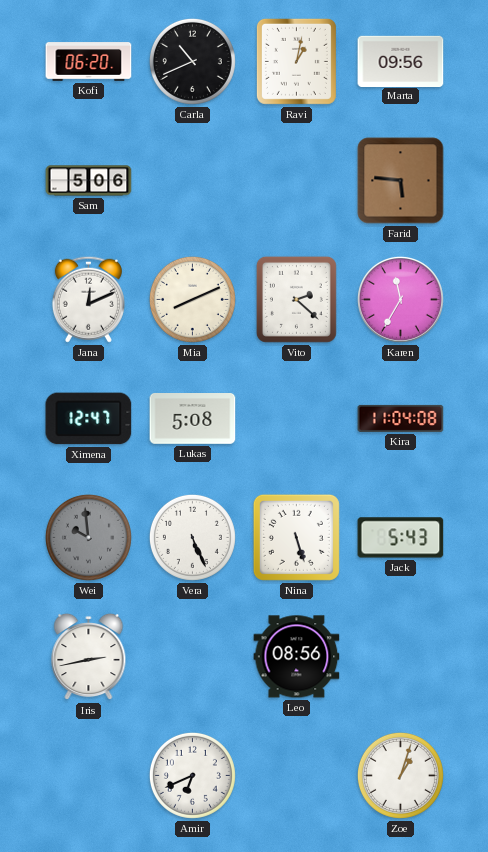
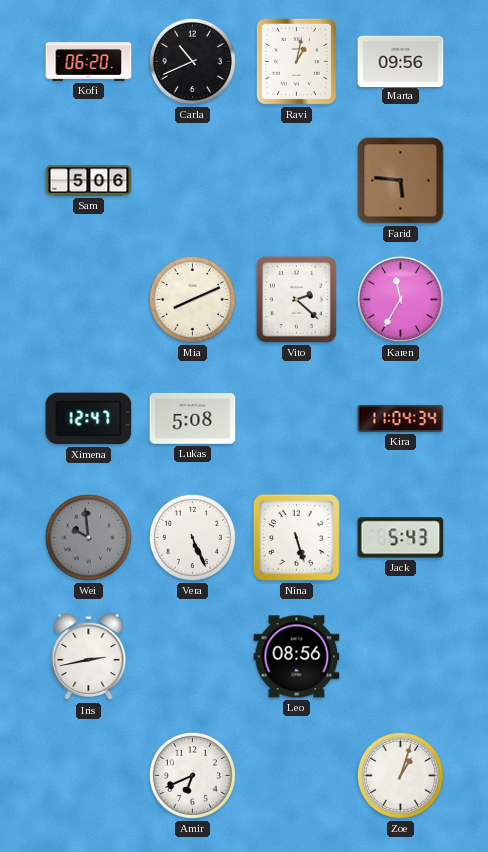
Jana: 12:11 -> none (88, 299)
Kira: 11:04:08 -> 11:04:34 (401, 418)
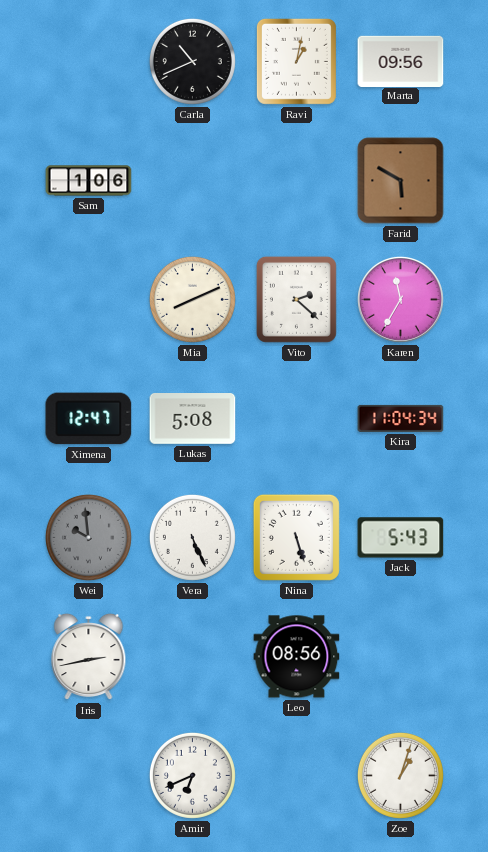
Kofi: 06:20 -> none (89, 62)
Sam: 5:06 -> 1:06 (89, 181)
Farid: 5:46 -> 5:50 (401, 181)
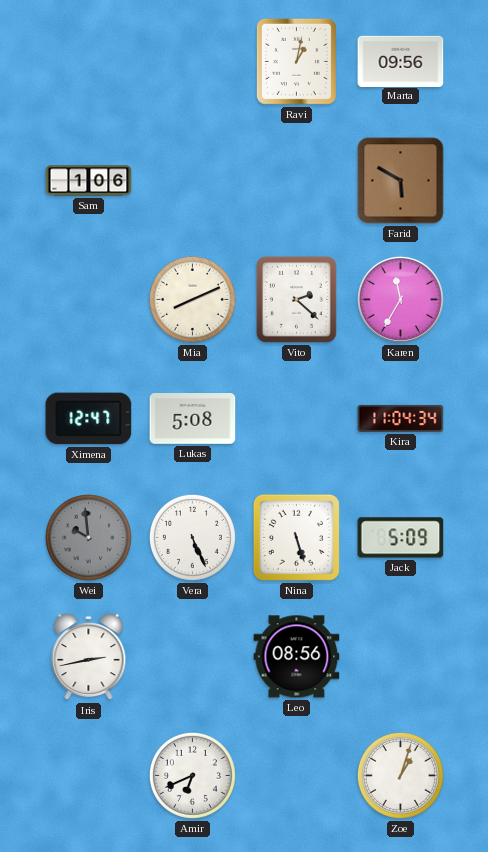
Carla: 10:41 -> none (192, 61)
Jack: 5:43 -> 5:09 (401, 538)
